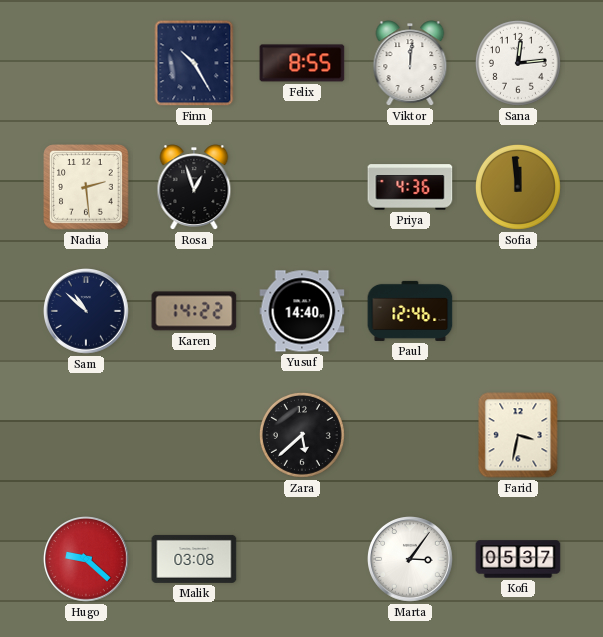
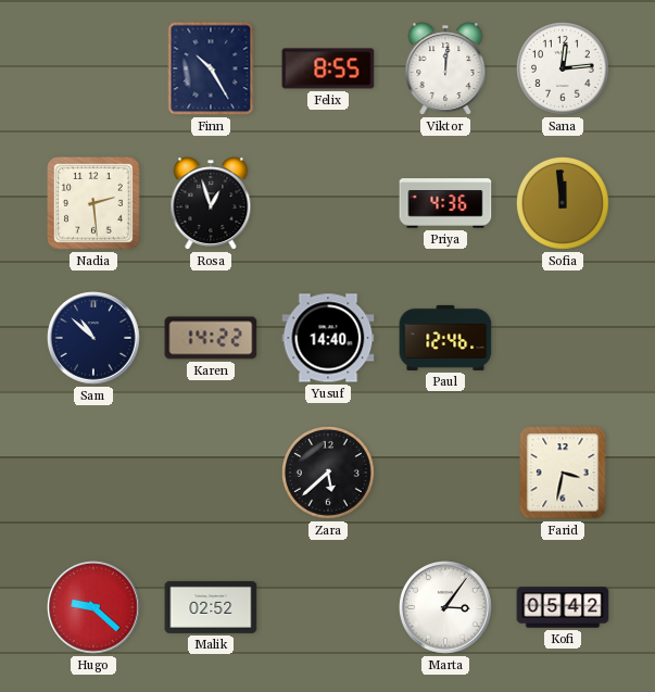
Malik: 03:08 -> 02:52 (211, 607)
Kofi: 05:37 -> 05:42 (563, 607)
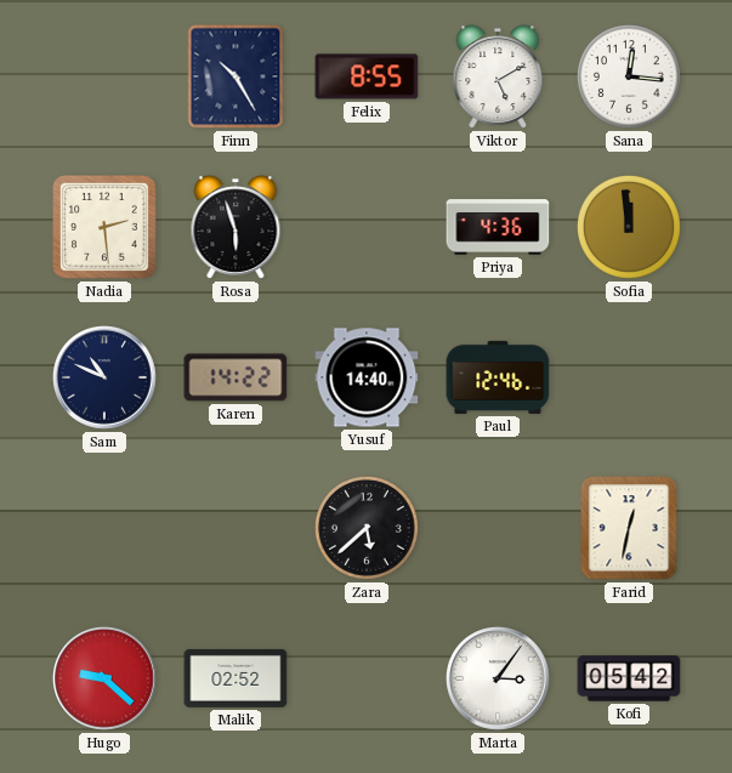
Viktor: 12:01 -> 5:10 (498, 76)
Sana: 12:14 -> 12:16 (629, 76)
Rosa: 12:57 -> 5:57 (236, 227)
Sam: 10:52 -> 10:49 (106, 379)
Farid: 3:32 -> 12:32 (629, 528)
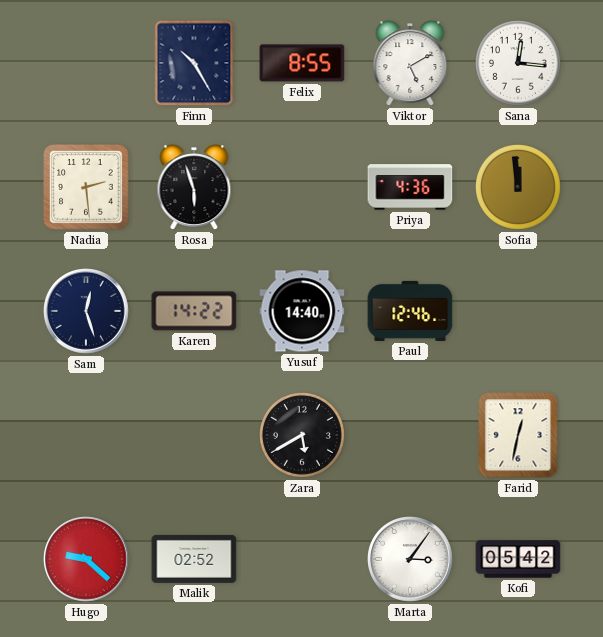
Sam: 10:49 -> 12:27 (87, 312)
Zara: 5:38 -> 5:40 (302, 435)
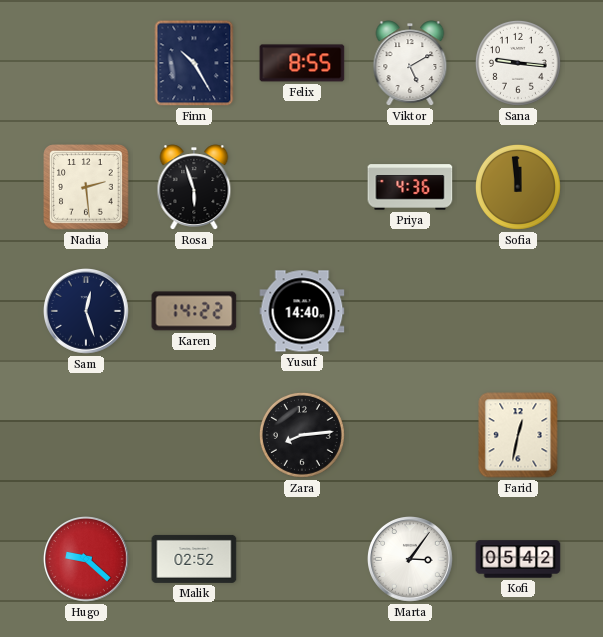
Sana: 12:16 -> 9:16 (518, 63)
Paul: 12:46 -> none (410, 311)
Zara: 5:40 -> 8:14 (302, 435)
